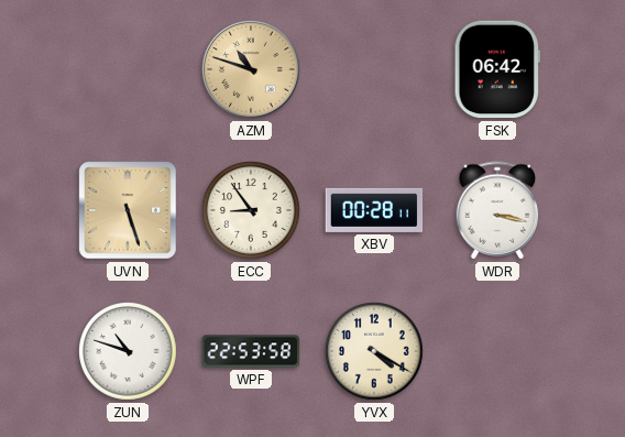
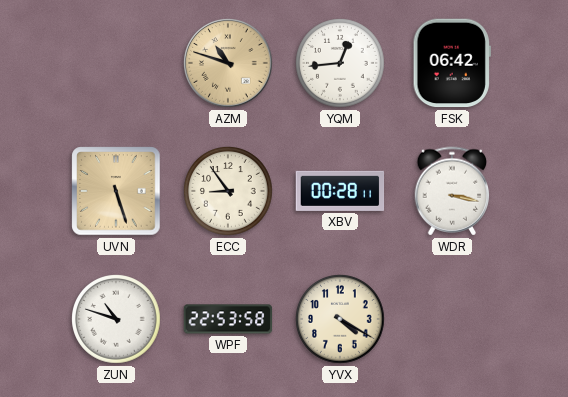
YQM: none -> 12:44 (341, 64)
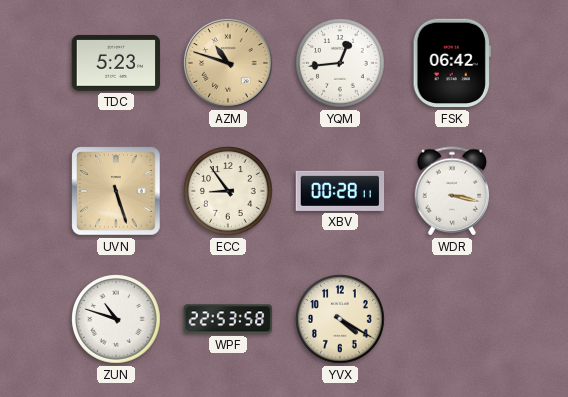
TDC: none -> 5:23 (116, 63)
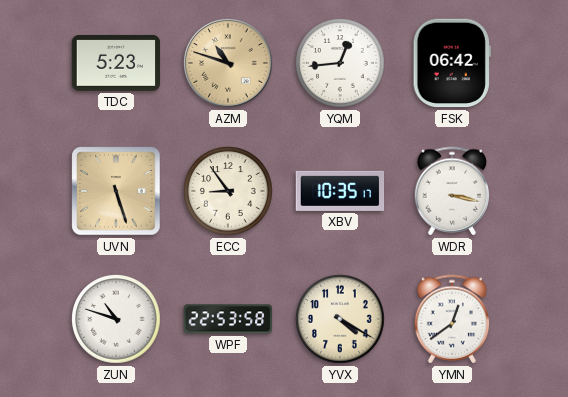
XBV: 00:28 -> 10:35 (340, 191)
YMN: none -> 12:39 (452, 319)
